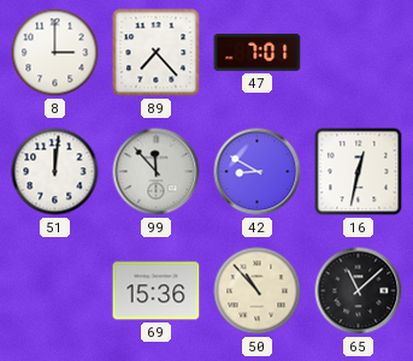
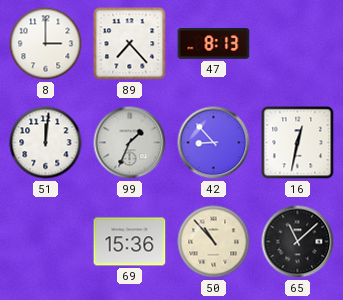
47: 7:01 -> 8:13 (214, 44)
99: 11:53 -> 1:34 (130, 143)
42: 8:50 -> 8:53 (214, 143)
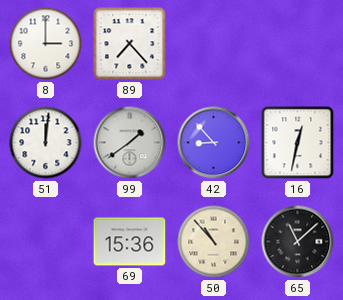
47: 8:13 -> none (214, 44)
99: 1:34 -> 1:39 (130, 143)
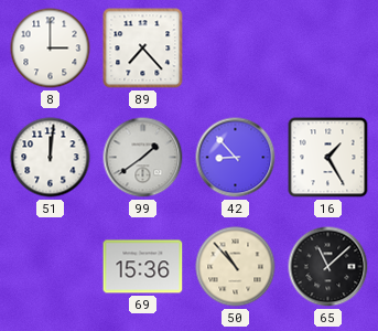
16: 12:32 -> 1:25 (328, 158)
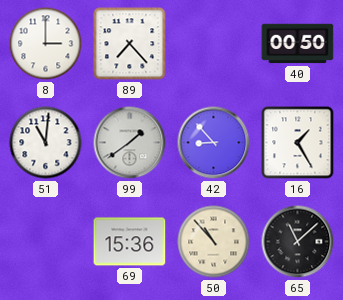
40: none -> 00:50 (298, 44)
51: 12:01 -> 11:01 (46, 143)
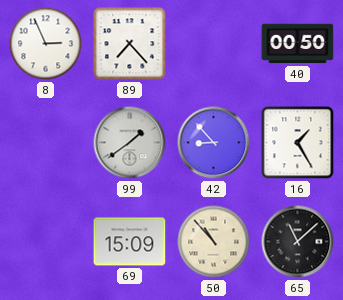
8: 3:00 -> 2:56 (46, 44)
51: 11:01 -> none (46, 143)
69: 15:36 -> 15:09 (130, 242)
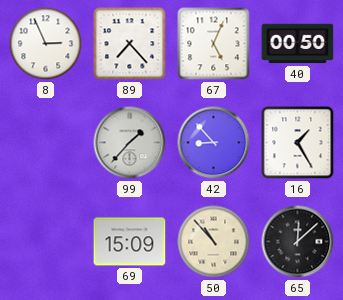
67: none -> 5:04 (214, 44)
99: 1:39 -> 1:37 (130, 143)
65: 11:08 -> 12:08 (298, 242)
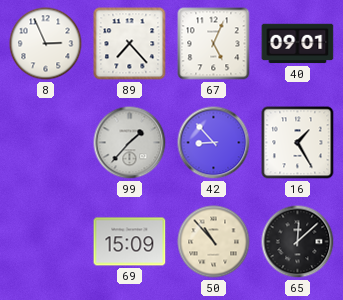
40: 00:50 -> 09:01 (298, 44)
